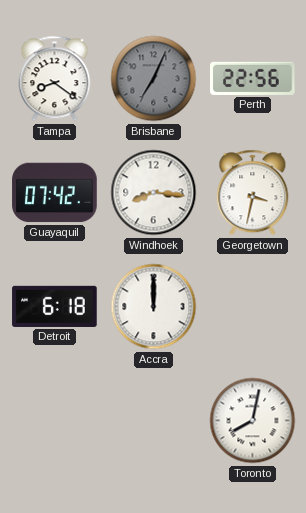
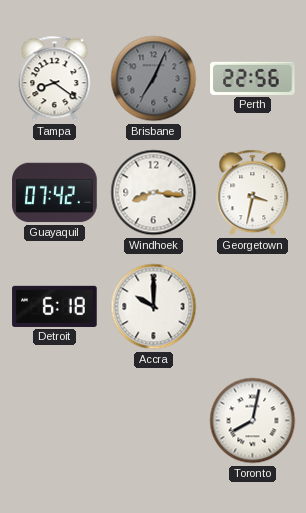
Accra: 12:00 -> 10:00 (154, 307)
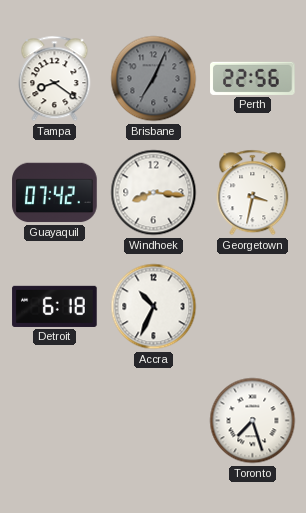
Accra: 10:00 -> 10:34 (154, 307)
Toronto: 8:02 -> 7:27 (253, 421)
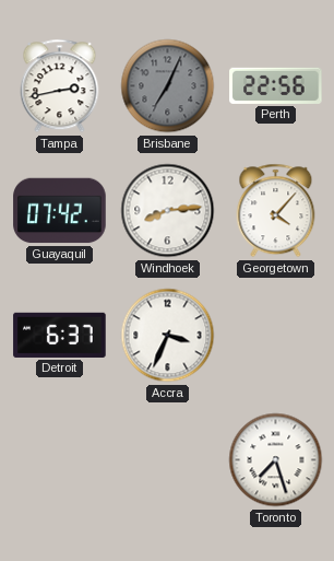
Tampa: 8:21 -> 2:43 (60, 86)
Windhoek: 8:16 -> 8:14 (168, 211)
Georgetown: 3:32 -> 4:07 (276, 211)
Detroit: 6:18 -> 6:37 (60, 335)
Accra: 10:34 -> 3:34 (168, 336)
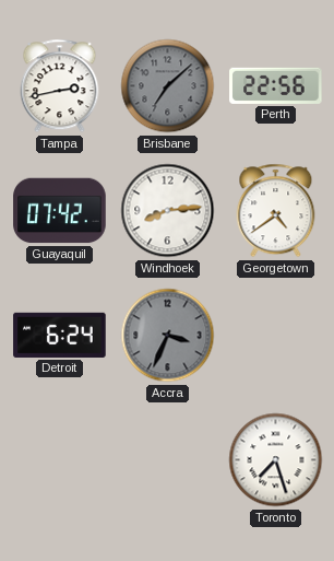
Brisbane: 7:04 -> 7:08 (168, 86)
Georgetown: 4:07 -> 4:39 (276, 211)
Detroit: 6:37 -> 6:24 (60, 335)
Accra dial: white -> grey (168, 336)
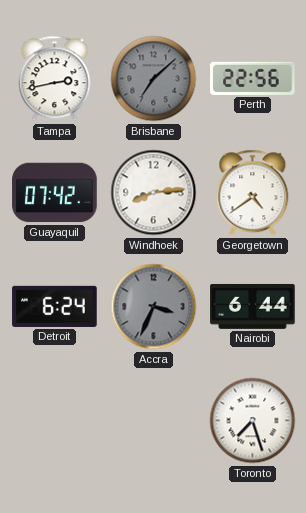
Nairobi: none -> 6:44 (253, 306)
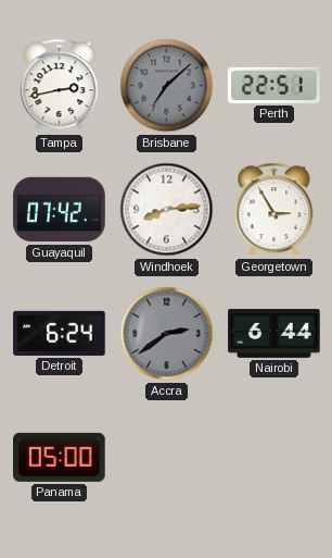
Perth: 22:56 -> 22:51 (274, 85)
Georgetown: 4:39 -> 2:55 (274, 210)
Accra: 3:34 -> 2:39 (167, 334)
Panama: none -> 05:00 (60, 457)
Toronto: 7:27 -> none (253, 421)
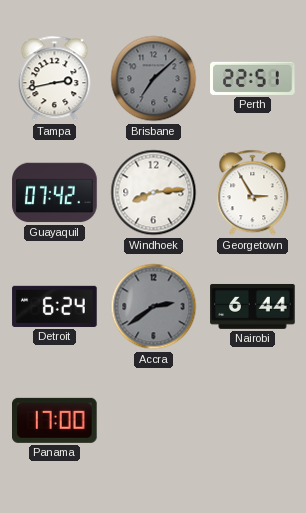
Panama: 05:00 -> 17:00 (55, 420)
